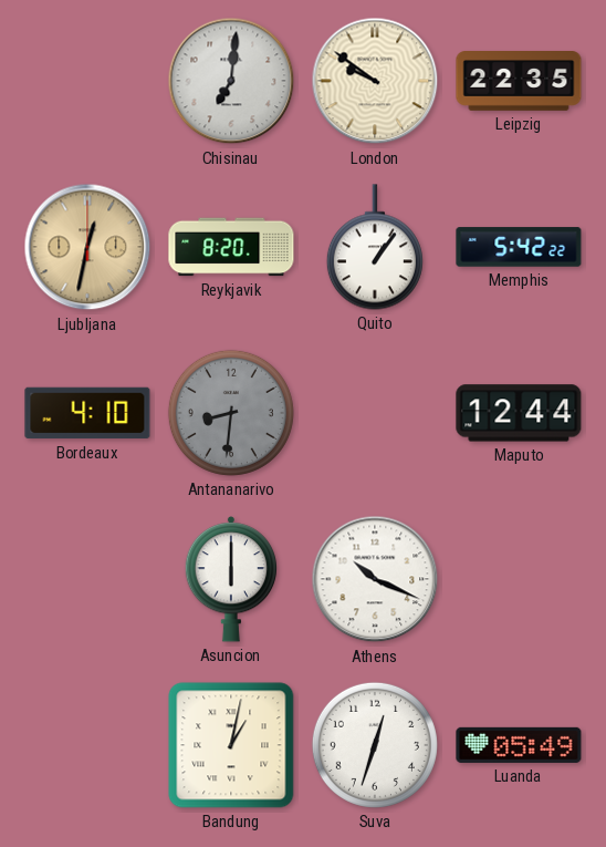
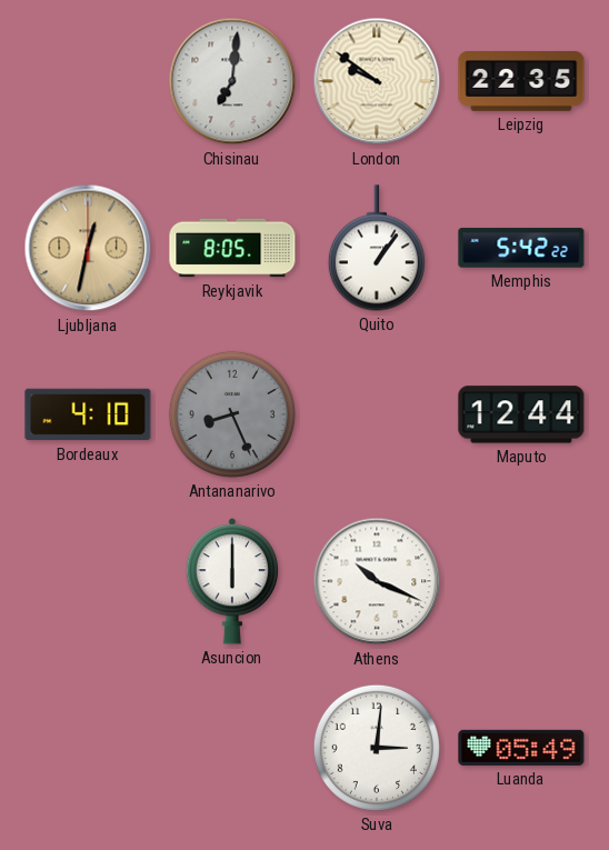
Reykjavik: 8:20 -> 8:05 (232, 248)
Antananarivo: 8:31 -> 8:26 (232, 414)
Bandung: 1:02 -> none (231, 745)
Suva: 12:33 -> 3:01 (377, 748)
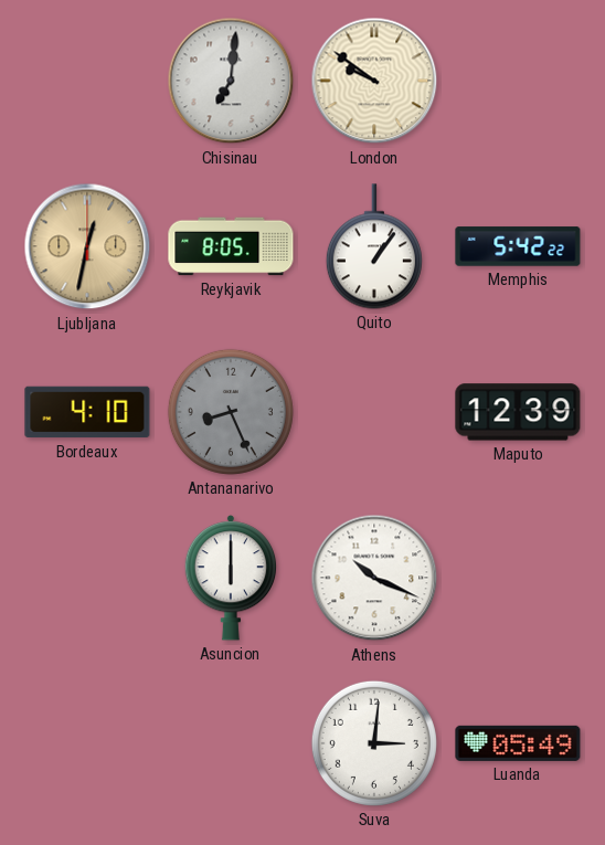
Leipzig: 22:35 -> none (521, 82)
Maputo: 12:44 -> 12:39 (518, 412)
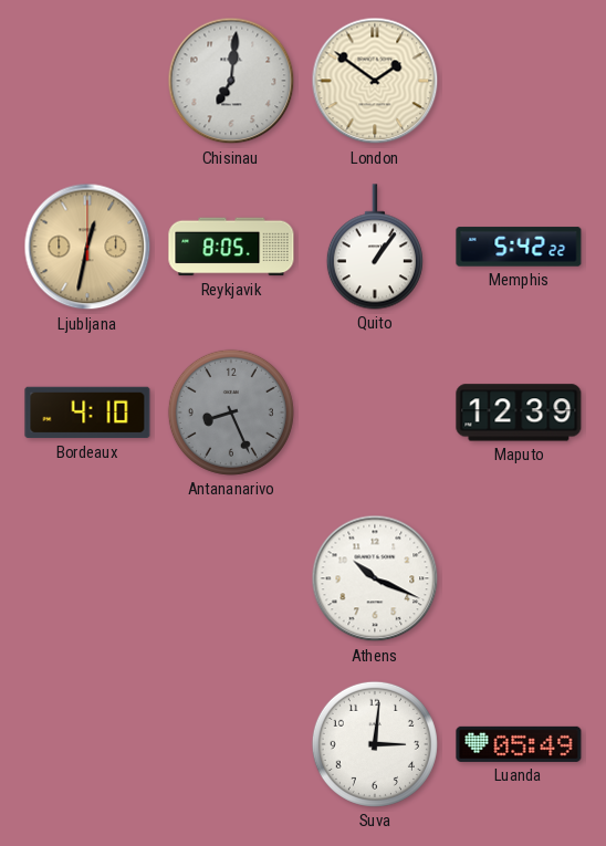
London: 9:51 -> 1:51 (375, 81)
Asuncion: 6:00 -> none (231, 578)
